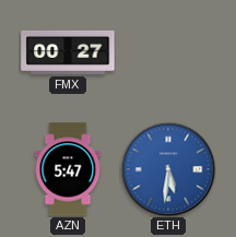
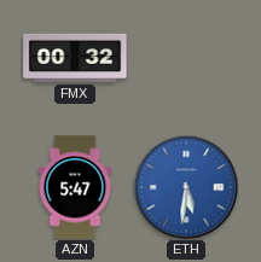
FMX: 00:27 -> 00:32 (75, 58)
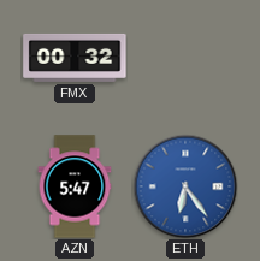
ETH: 5:31 -> 6:24 (185, 186)
